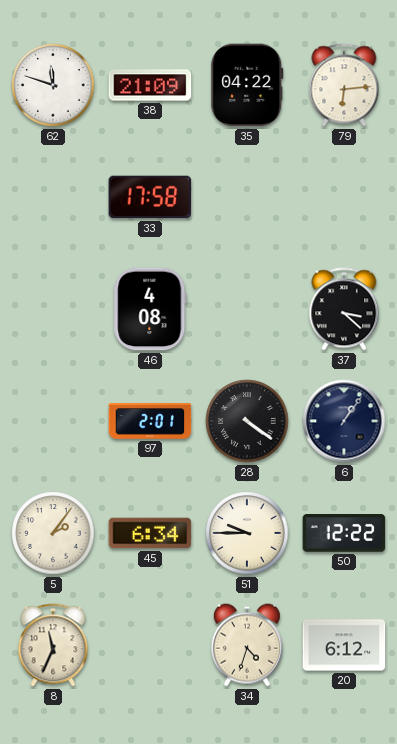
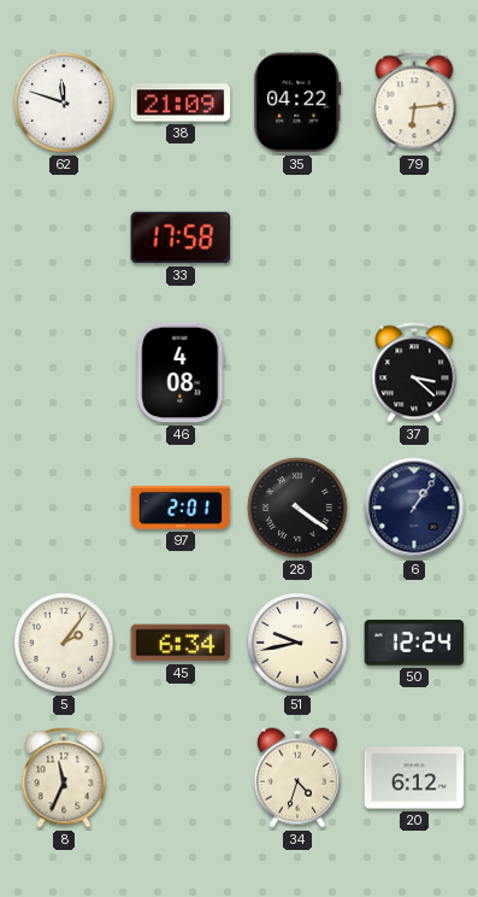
51: 9:45 -> 9:43 (297, 643)
50: 12:22 -> 12:24 (414, 643)
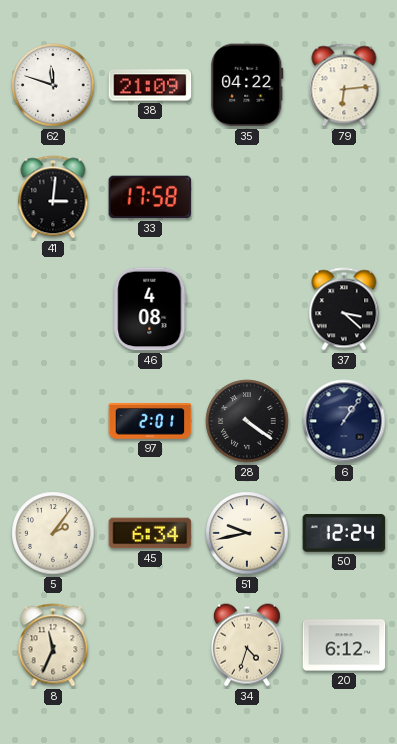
41: none -> 3:01 (53, 197)
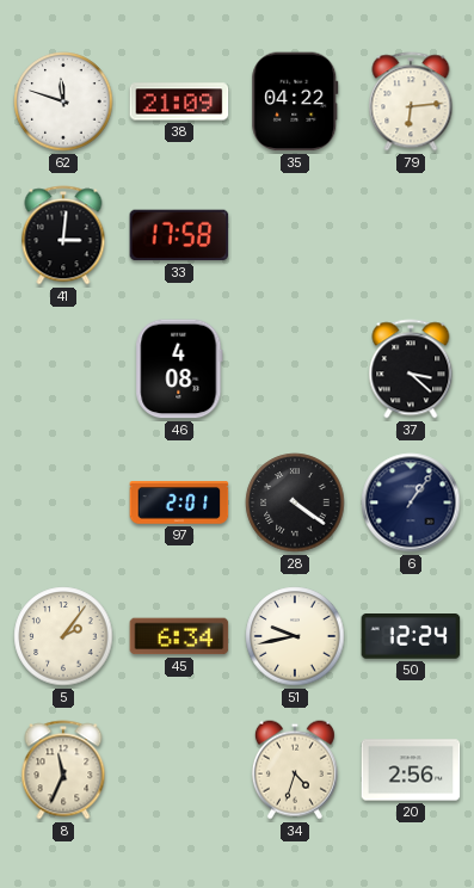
20: 6:12 -> 2:56 (411, 770)
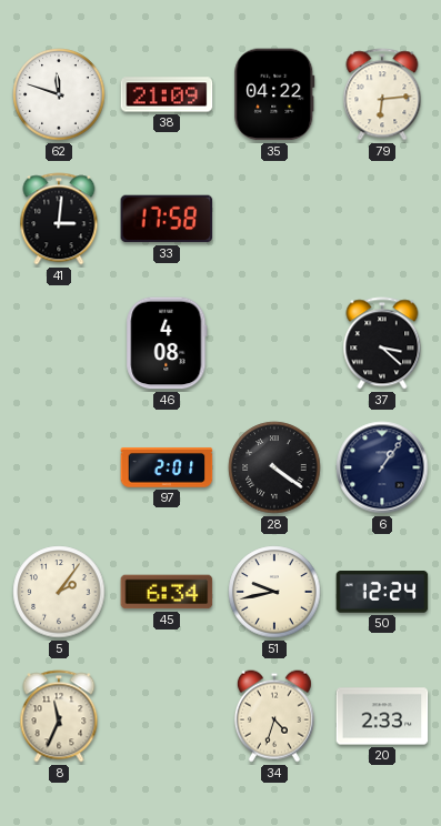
20: 2:56 -> 2:33 (382, 716)
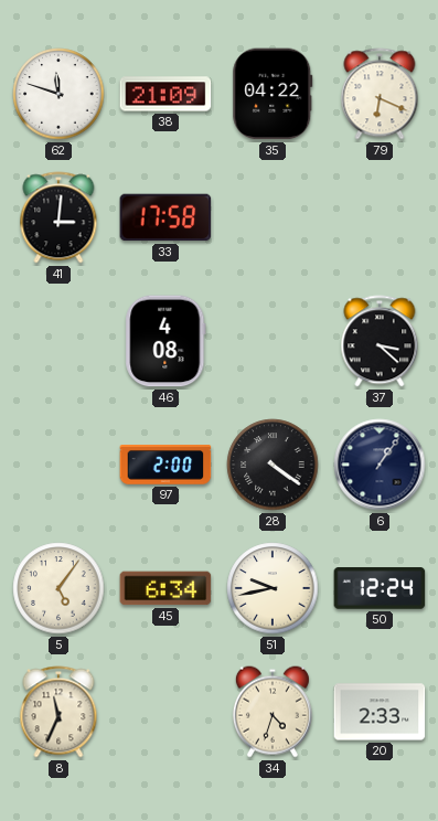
79: 6:14 -> 6:19 (380, 94)
97: 2:01 -> 2:00 (165, 466)
5: 2:06 -> 5:06 (58, 588)
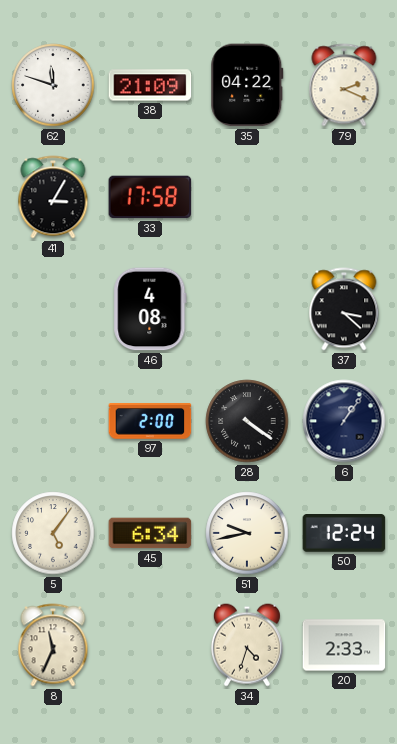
79: 6:19 -> 2:19 (344, 85)
41: 3:01 -> 3:05 (53, 197)
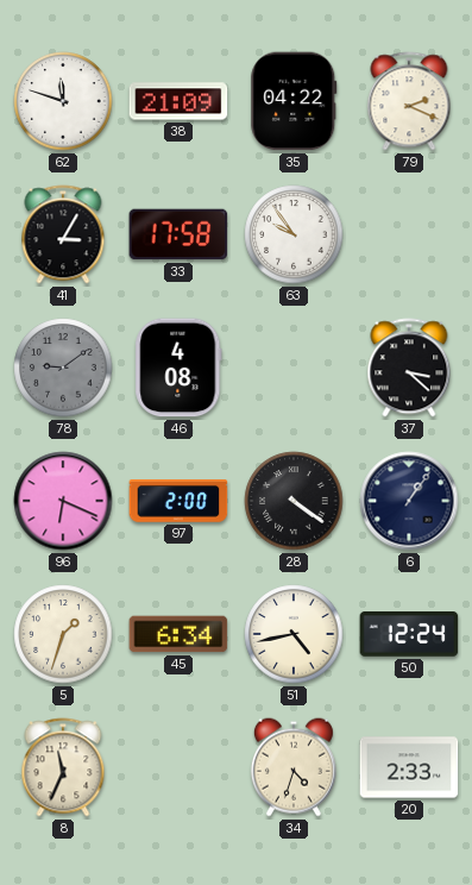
63: none -> 9:54 (294, 234)
78: none -> 9:09 (63, 368)
96: none -> 6:19 (63, 501)
5: 5:06 -> 1:33 (63, 634)
51: 9:43 -> 4:43 (294, 634)
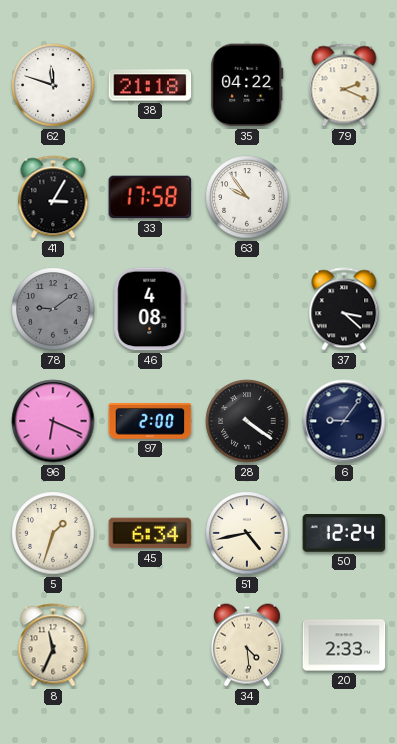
38: 21:09 -> 21:18 (150, 85)
6: 1:06 -> 9:06 (344, 421)
34: 4:33 -> 4:29 (247, 645)
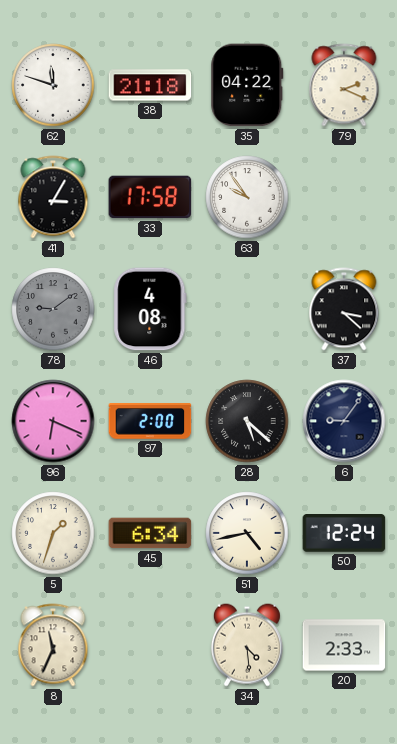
28: 4:21 -> 5:22 (247, 421)
